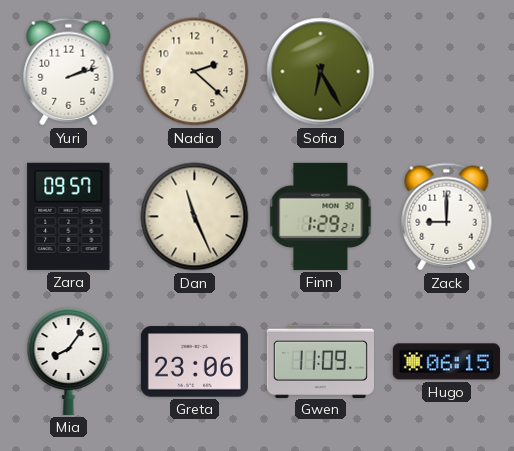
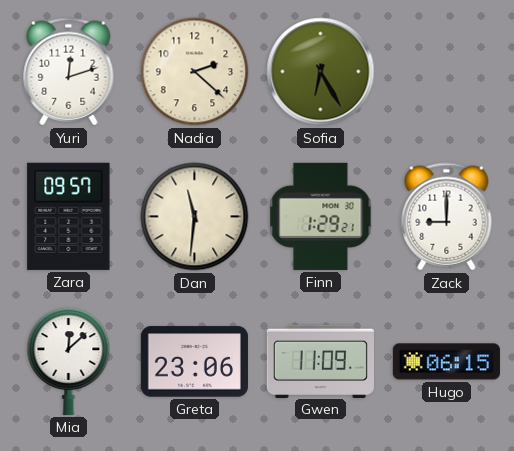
Yuri: 2:12 -> 12:12 (69, 72)
Dan: 11:26 -> 11:31 (195, 217)
Mia: 8:06 -> 12:08 (69, 361)
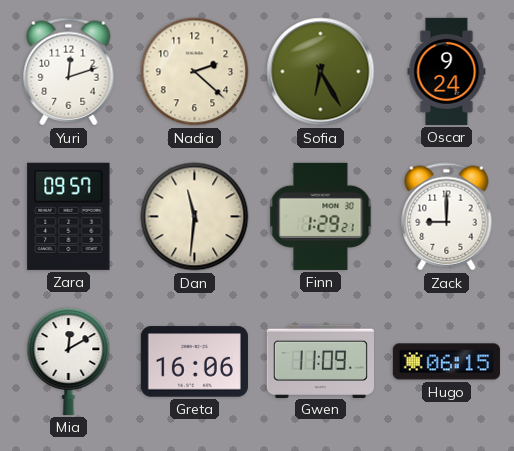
Oscar: none -> 9:24 (447, 71)
Mia: 12:08 -> 12:10 (69, 361)
Greta: 23:06 -> 16:06 (194, 362)
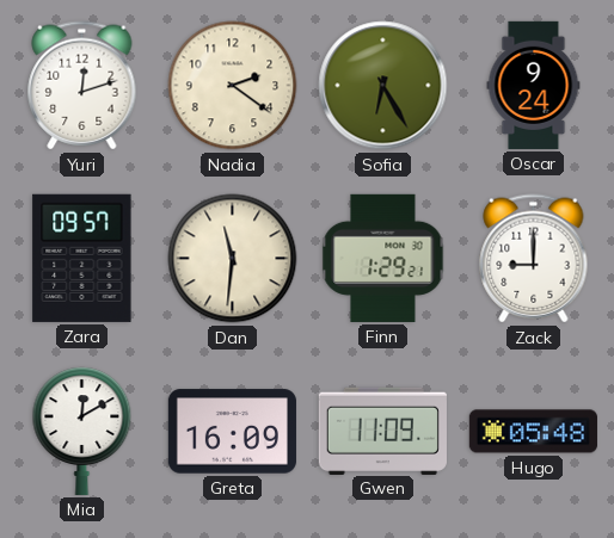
Nadia: 2:22 -> 2:21 (233, 86)
Greta: 16:06 -> 16:09 (232, 432)
Hugo: 06:15 -> 05:48 (533, 432)
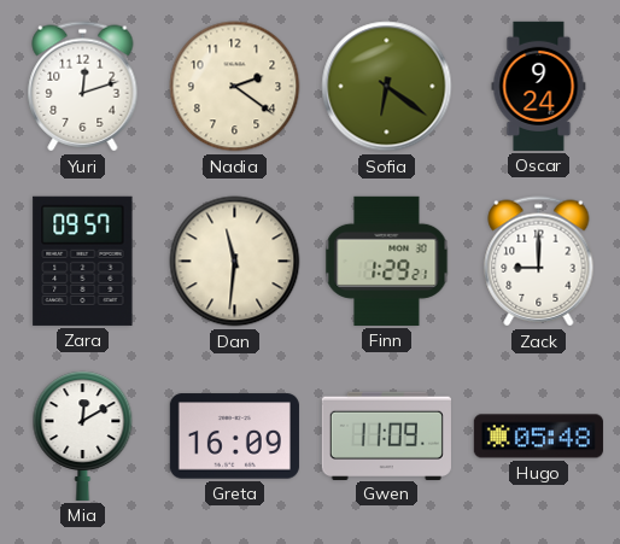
Sofia: 6:25 -> 6:21 (387, 87)
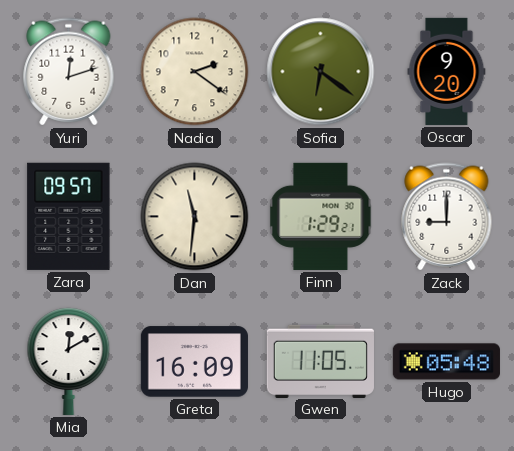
Oscar: 9:24 -> 9:20 (447, 71)
Gwen: 11:09 -> 11:05 (320, 361)
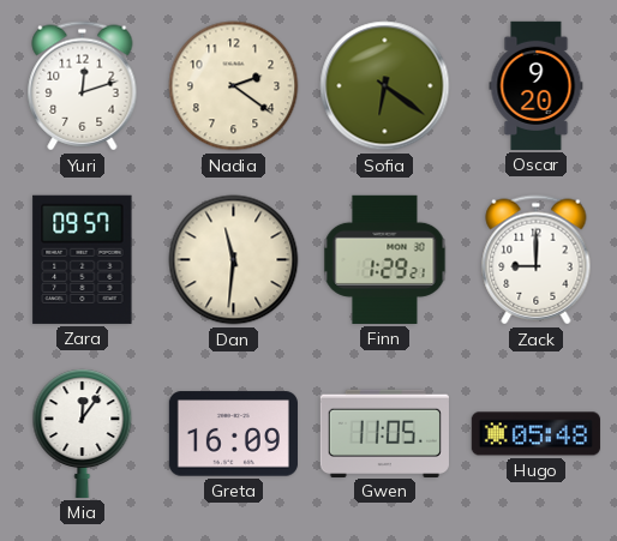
Mia: 12:10 -> 12:06 (83, 433)
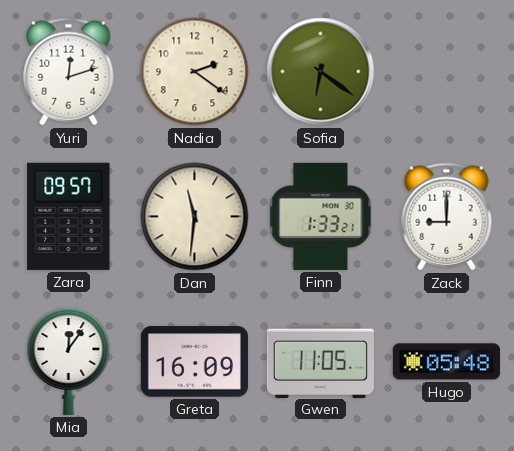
Oscar: 9:20 -> none (537, 85)
Finn: 1:29 -> 1:33 (321, 216)
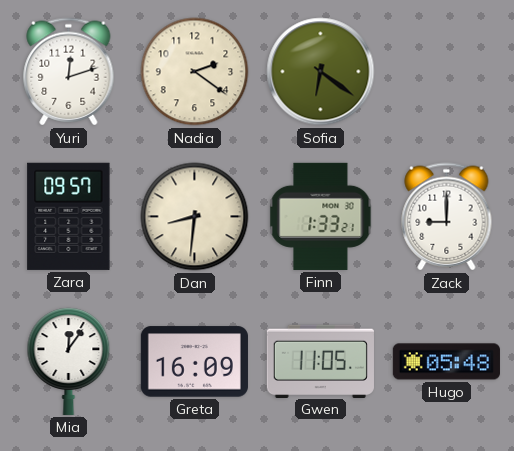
Dan: 11:31 -> 8:31 (195, 217)
